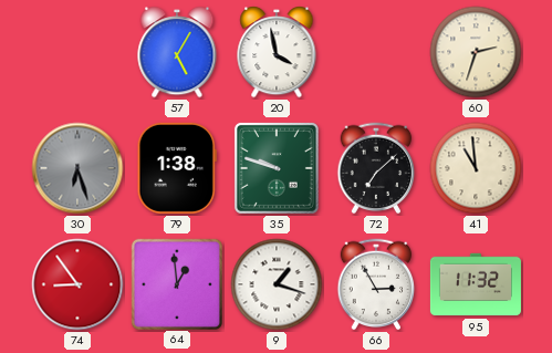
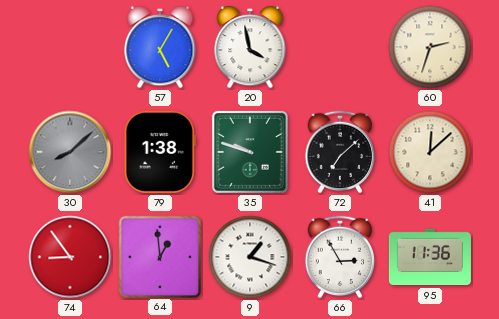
30: 6:27 -> 8:08 (70, 152)
41: 10:59 -> 12:08 (430, 152)
95: 11:32 -> 11:36 (430, 257)
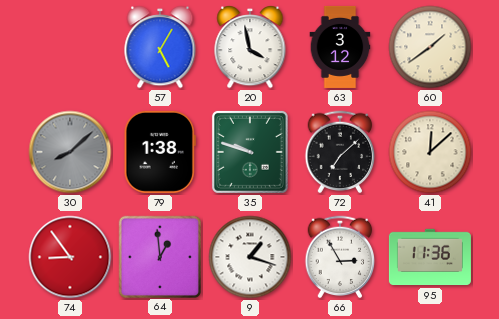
63: none -> 3:12 (340, 47)
60: 2:33 -> 1:39 (430, 47)
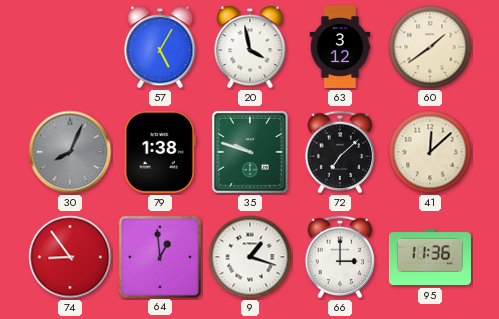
30: 8:08 -> 8:04 (70, 152)
66: 2:55 -> 3:00 (340, 257)
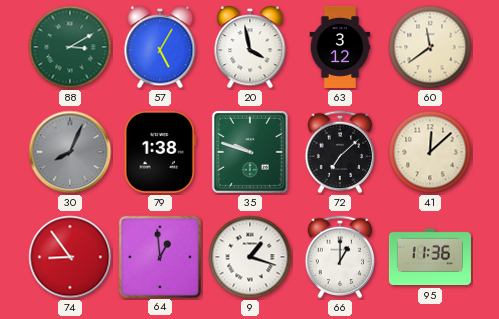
88: none -> 3:10 (70, 47)
60: 1:39 -> 11:39 (430, 47)
66: 3:00 -> 1:00 (340, 257)
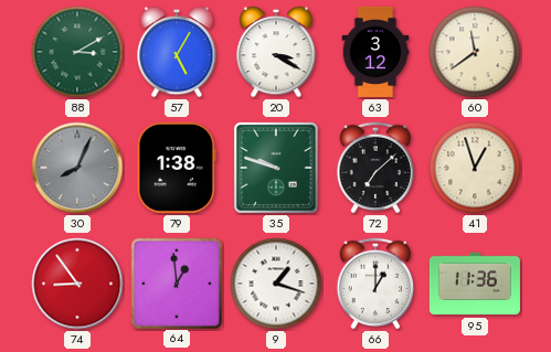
20: 3:58 -> 3:20 (276, 53)
41: 12:08 -> 12:57 (475, 168)
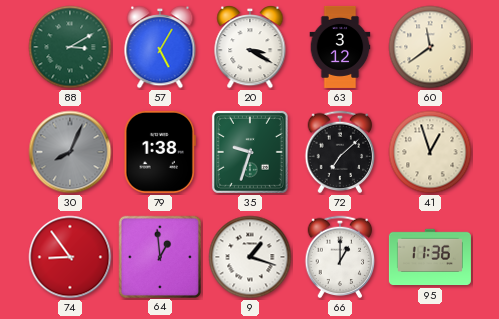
35: 9:48 -> 9:33 (250, 152)
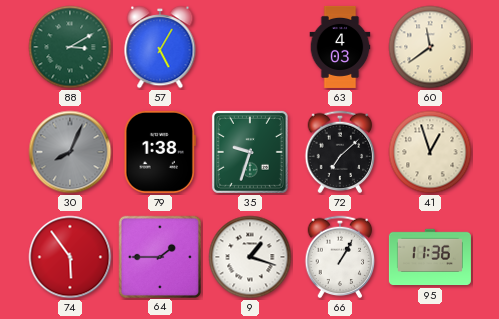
20: 3:20 -> none (250, 48)
63: 3:12 -> 4:03 (340, 47)
74: 8:54 -> 5:54 (70, 257)
64: 12:59 -> 1:45 (159, 256)
66: 1:00 -> 1:05 (340, 257)
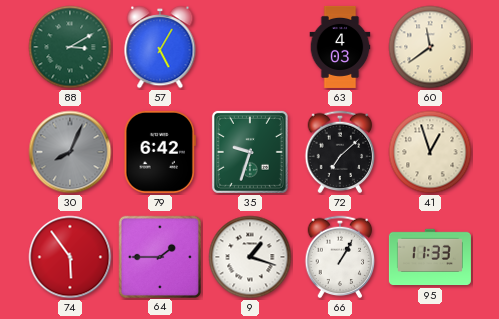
79: 1:38 -> 6:42 (160, 152)
95: 11:36 -> 11:33 (430, 257)
